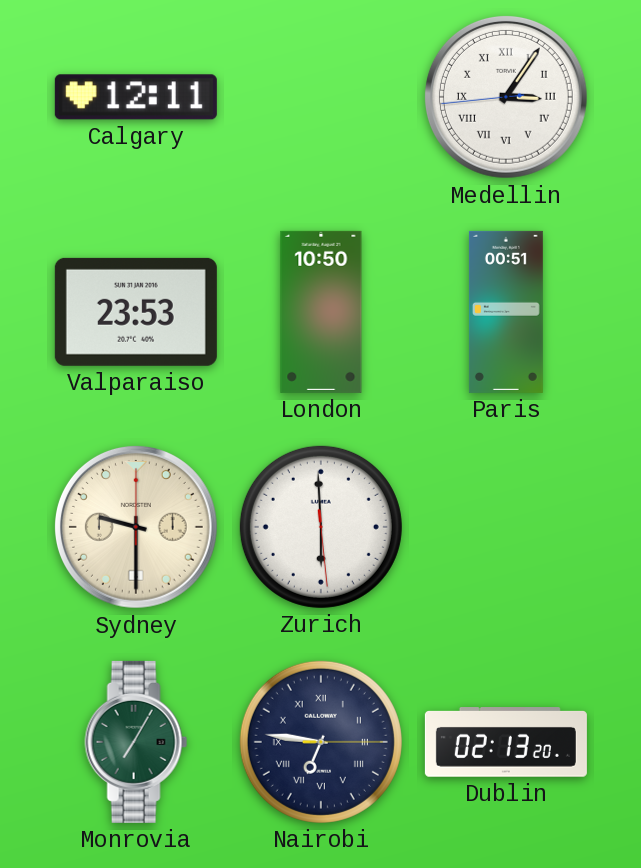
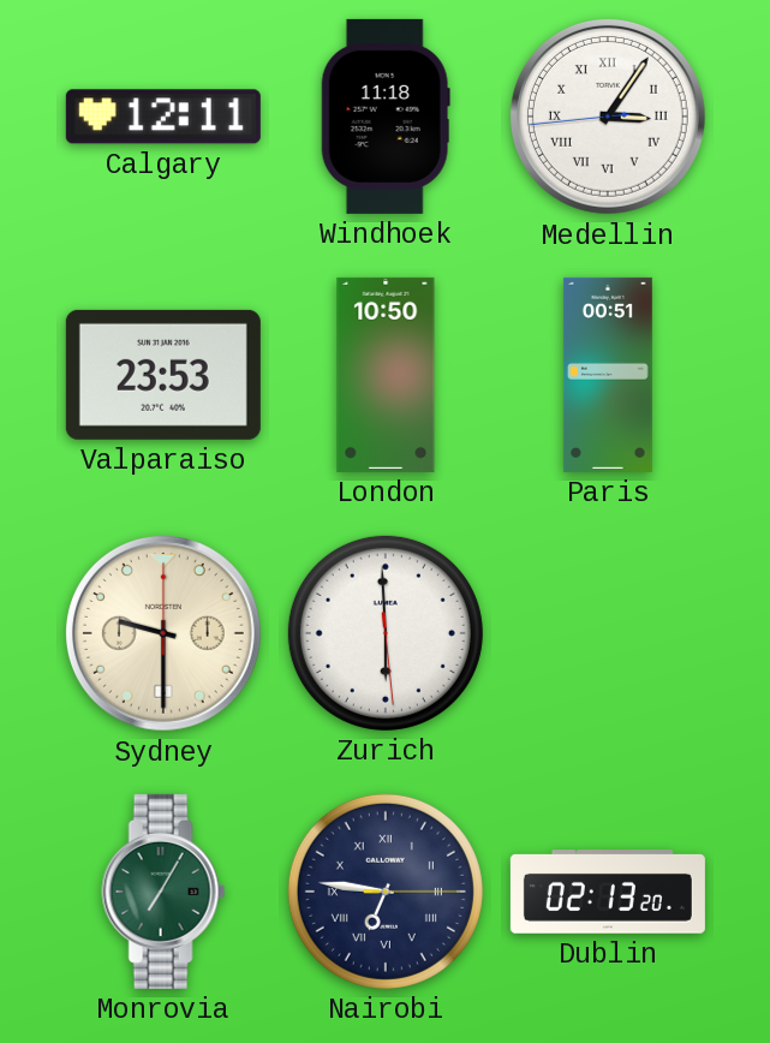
Windhoek: none -> 11:18 (386, 117)
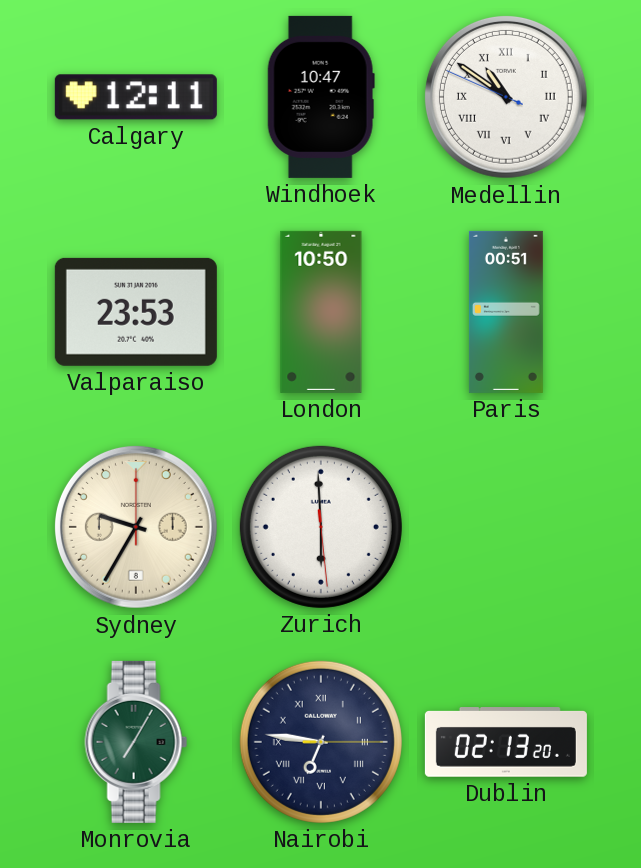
Windhoek: 11:18 -> 10:47 (321, 97)
Medellin: 3:05 -> 10:50 (506, 97)
Sydney: 9:30 -> 9:35 (136, 527)
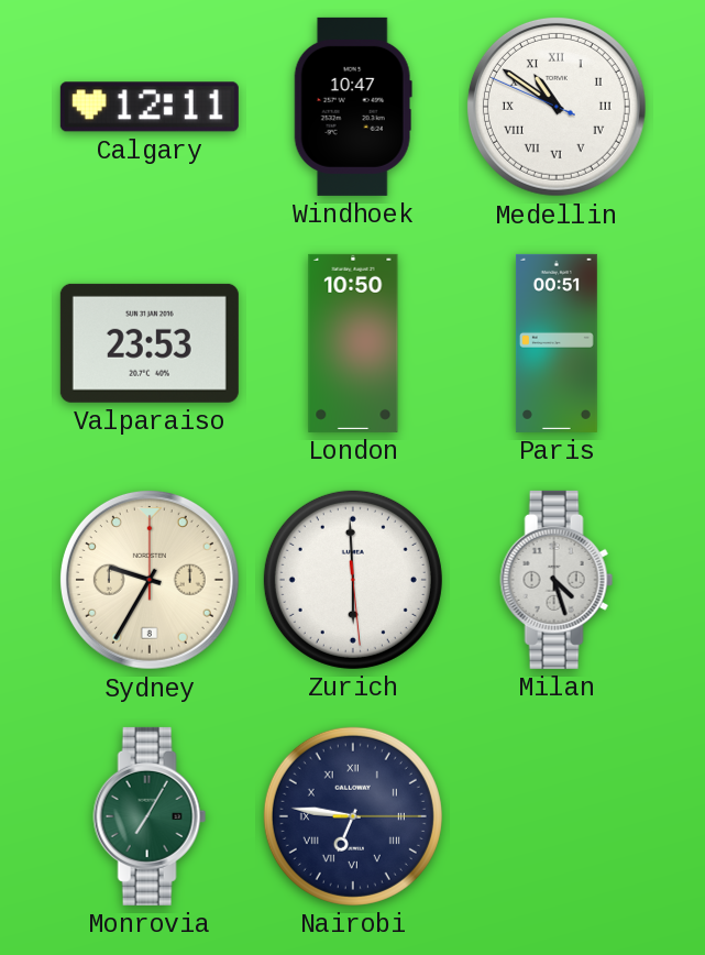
Milan: none -> 4:27 (557, 580)
Dublin: 02:13 -> none (506, 742)
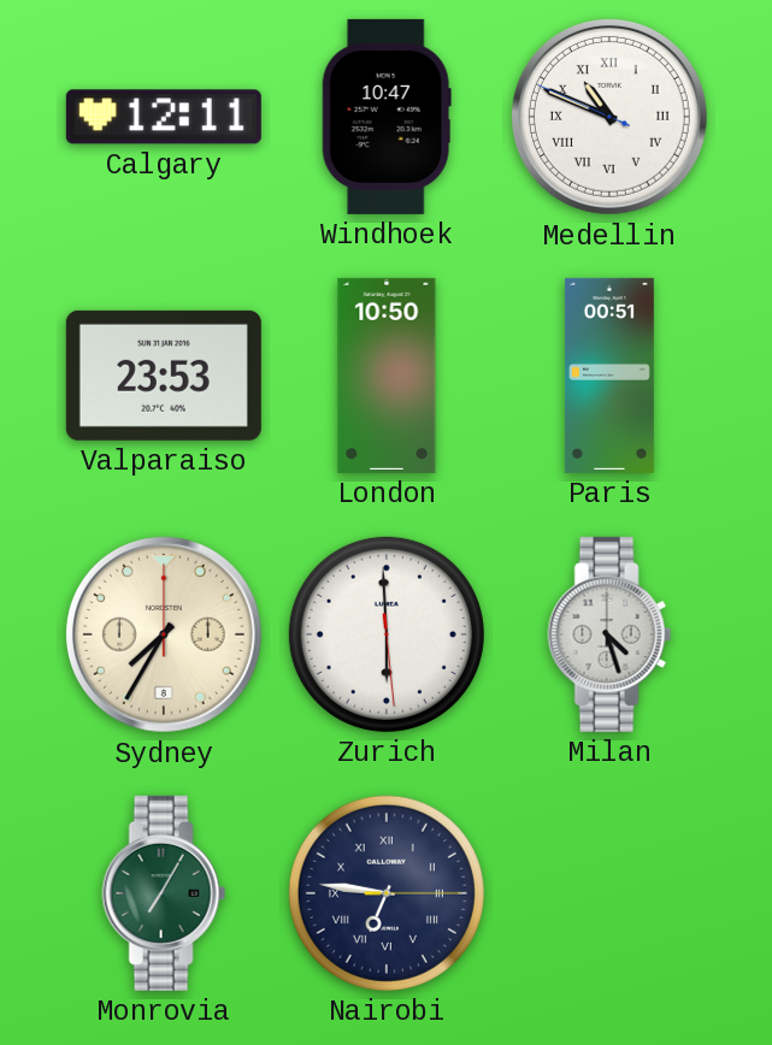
Medellin: 10:50 -> 10:48 (609, 117)
Sydney: 9:35 -> 7:35 (164, 634)
